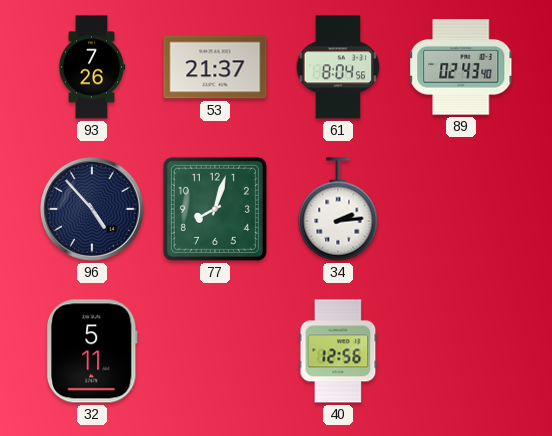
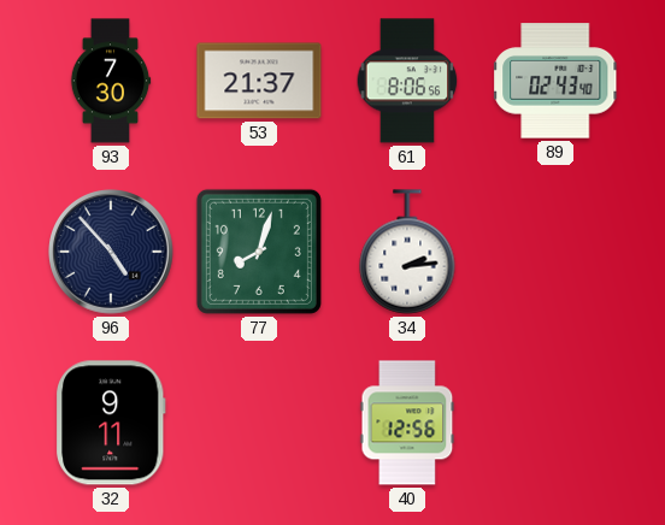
93: 7:26 -> 7:30 (111, 81)
61: 8:04 -> 8:06 (407, 81)
32: 5:11 -> 9:11 (112, 423)
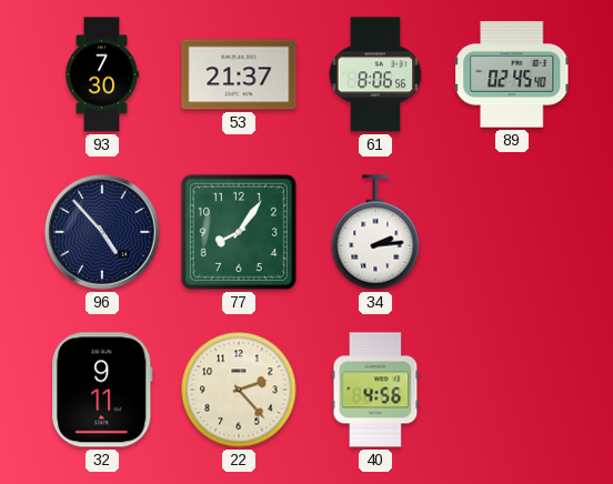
89: 02:43 -> 02:45 (512, 74)
77: 8:03 -> 8:06 (239, 232)
22: none -> 2:23 (239, 390)
40: 12:56 -> 4:56 (375, 390)
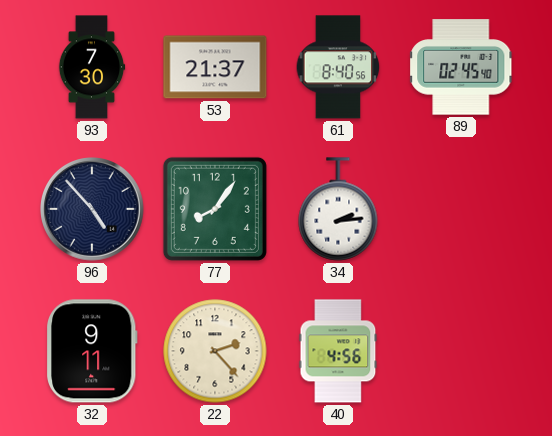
61: 8:06 -> 8:40 (338, 67)
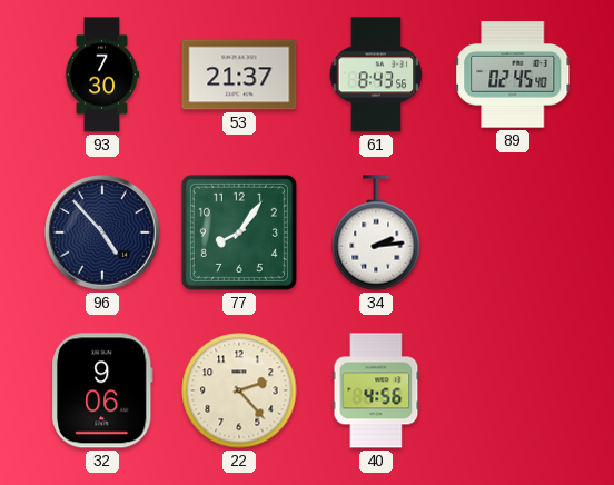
61: 8:40 -> 8:43 (376, 75)
32: 9:11 -> 9:06 (103, 390)
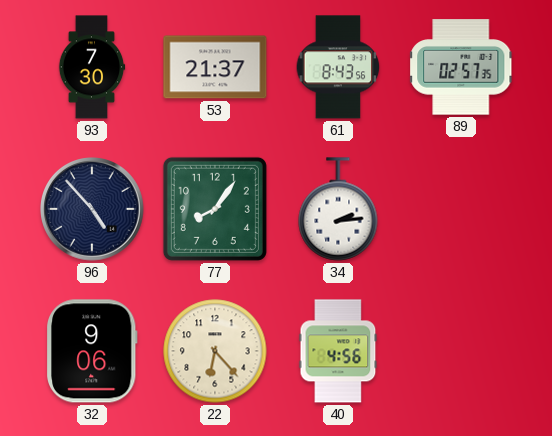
89: 02:45 -> 02:57 (461, 67)
22: 2:23 -> 6:23 (215, 351)
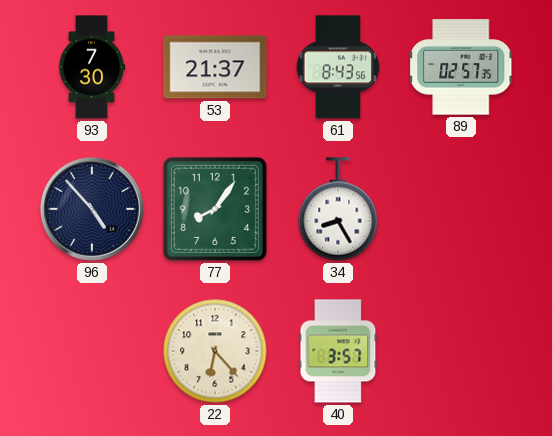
34: 2:14 -> 8:25 (338, 209)
32: 9:06 -> none (93, 351)
40: 4:56 -> 3:57 (338, 351)
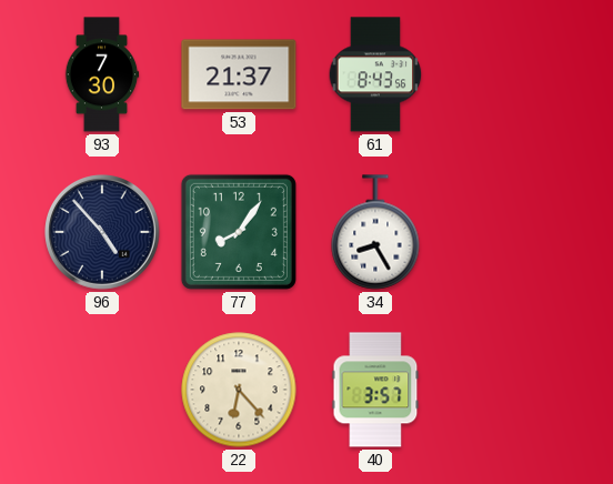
89: 02:57 -> none (461, 67)
